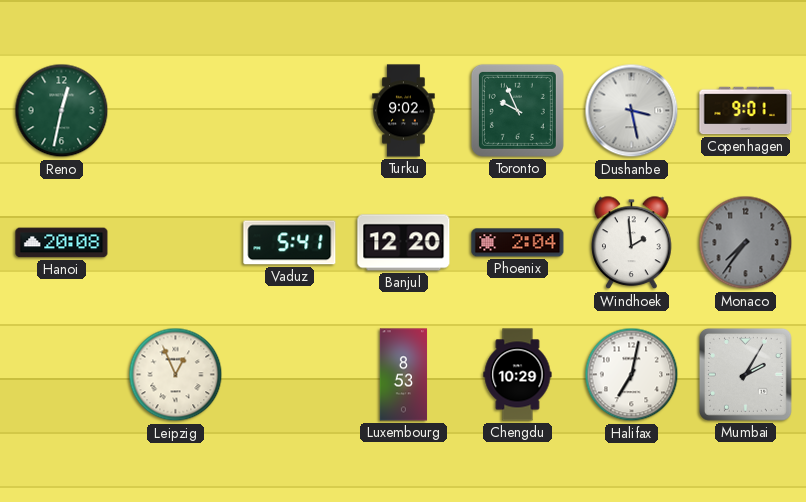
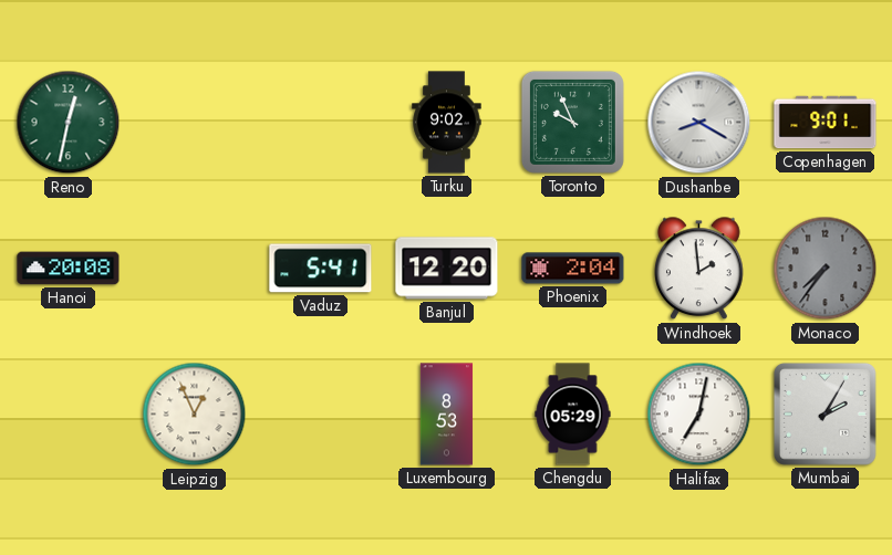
Dushanbe: 3:28 -> 8:20 (699, 123)
Chengdu: 10:29 -> 05:29 (573, 415)
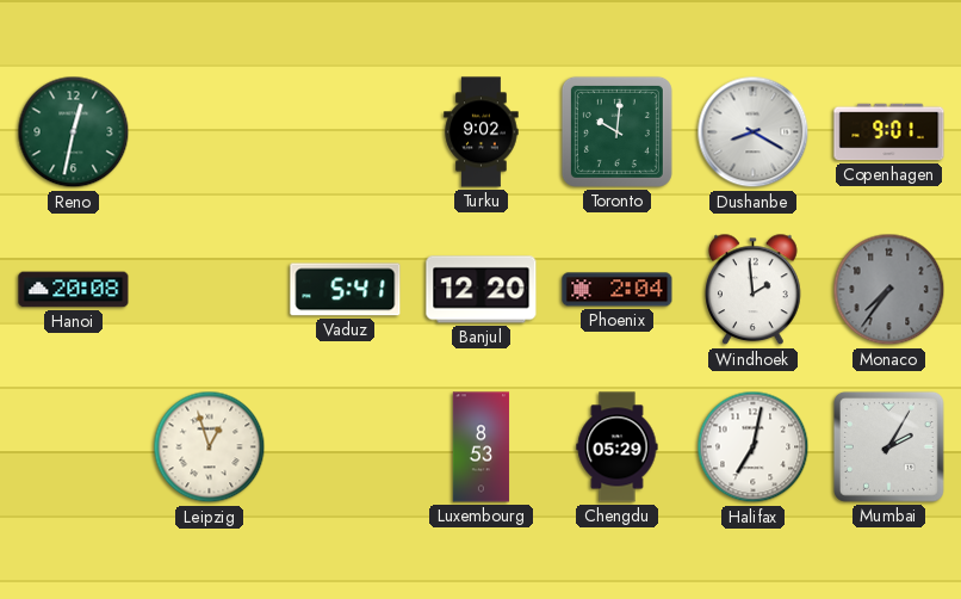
Toronto: 9:56 -> 10:01 (616, 131)
Leipzig: 12:56 -> 12:57 (210, 447)
